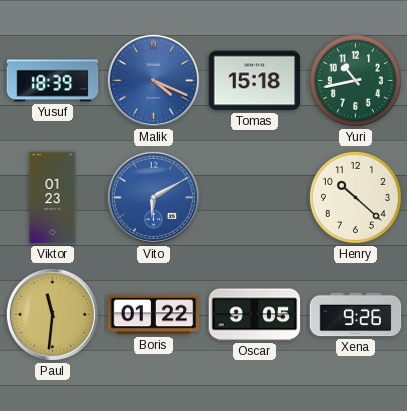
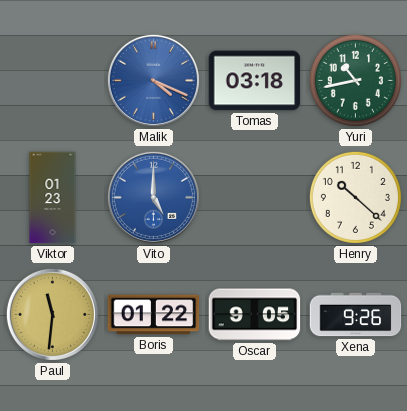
Yusuf: 18:39 -> none (53, 81)
Tomas: 15:18 -> 03:18 (255, 81)
Vito: 6:10 -> 5:00 (153, 197)
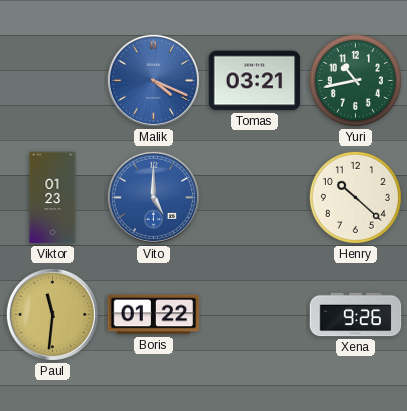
Tomas: 03:18 -> 03:21 (255, 81)
Oscar: 9:05 -> none (255, 315)
